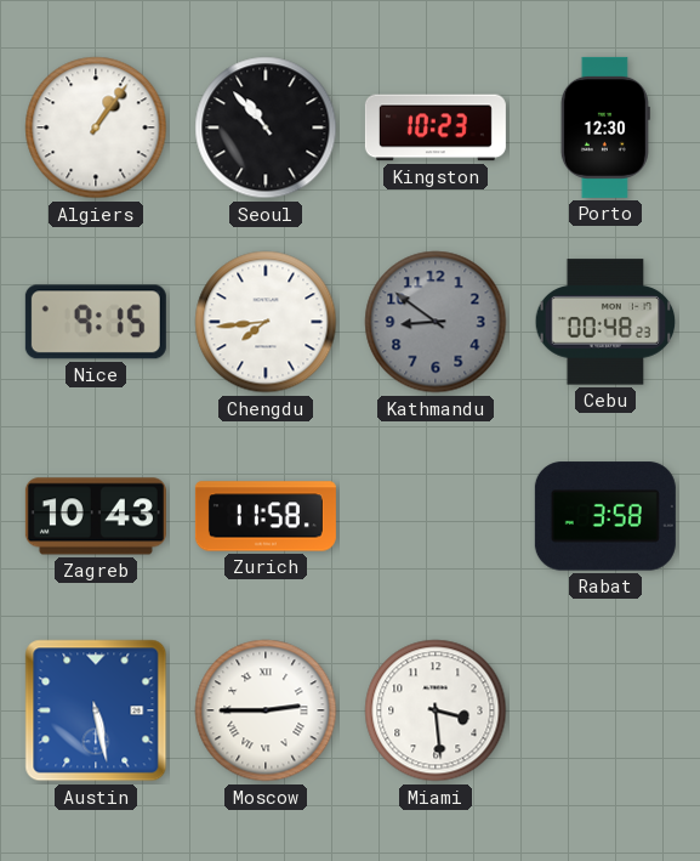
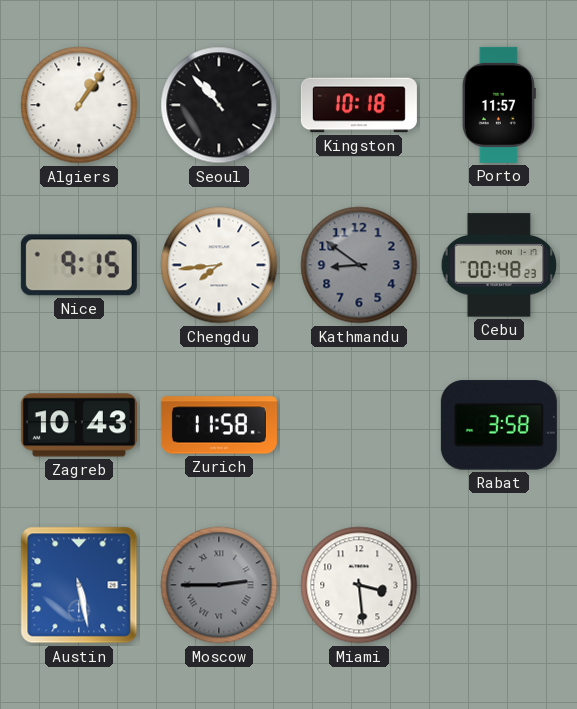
Kingston: 10:23 -> 10:18 (359, 105)
Porto: 12:30 -> 11:57 (499, 105)
Moscow dial: white -> grey (219, 585)
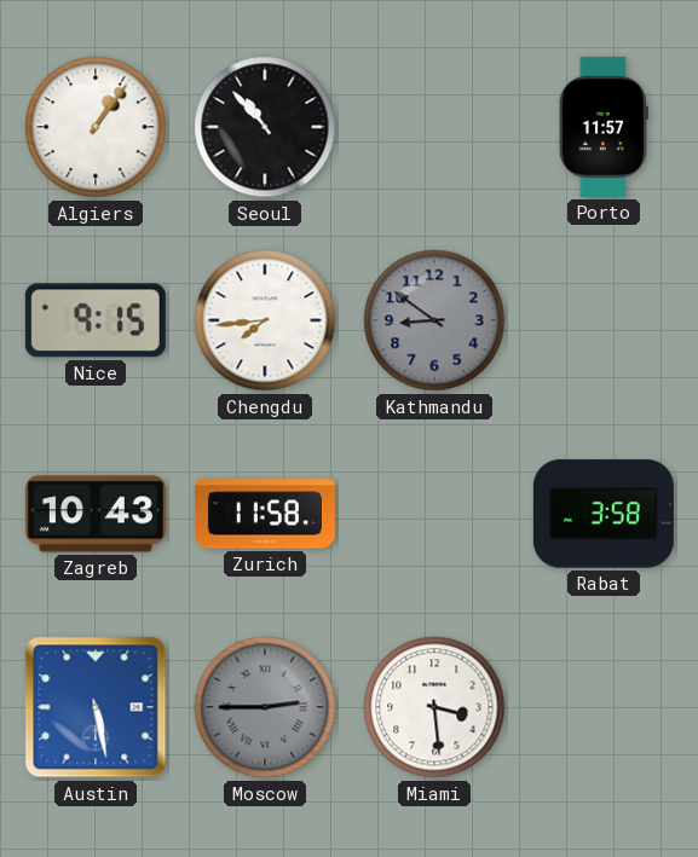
Kingston: 10:18 -> none (359, 105)
Cebu: 00:48 -> none (499, 265)
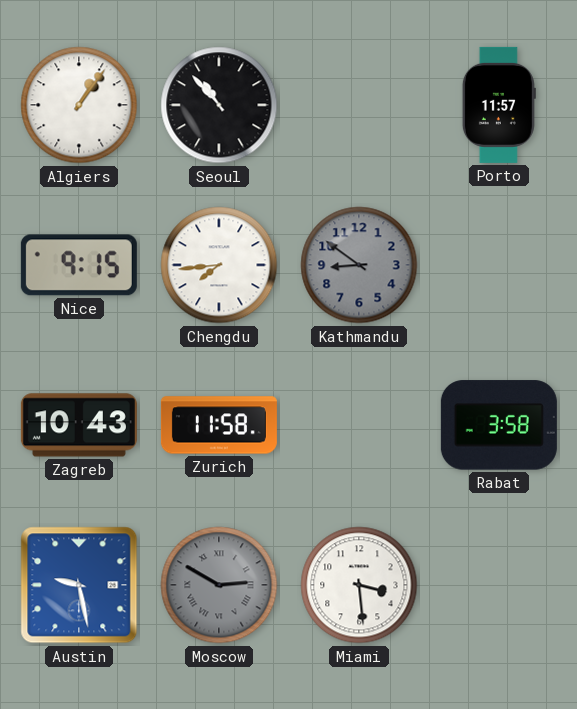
Austin: 5:28 -> 9:28 (79, 585)
Moscow: 2:45 -> 2:50 (219, 585)
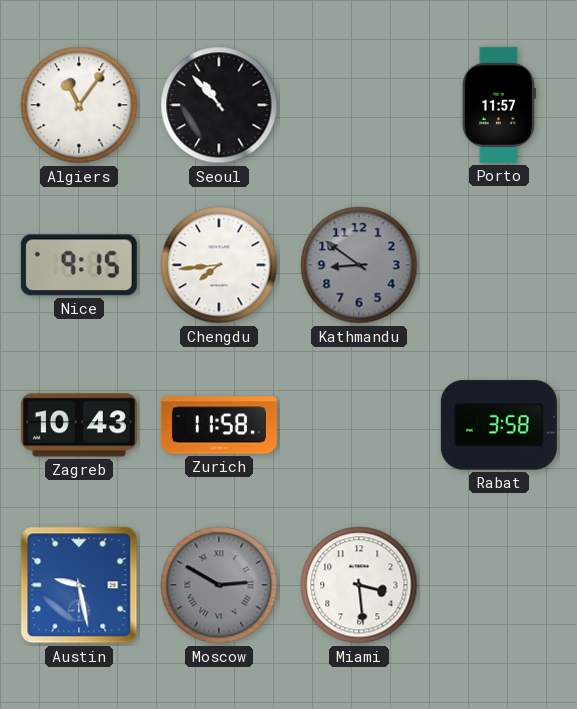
Algiers: 1:06 -> 11:06 (79, 105)
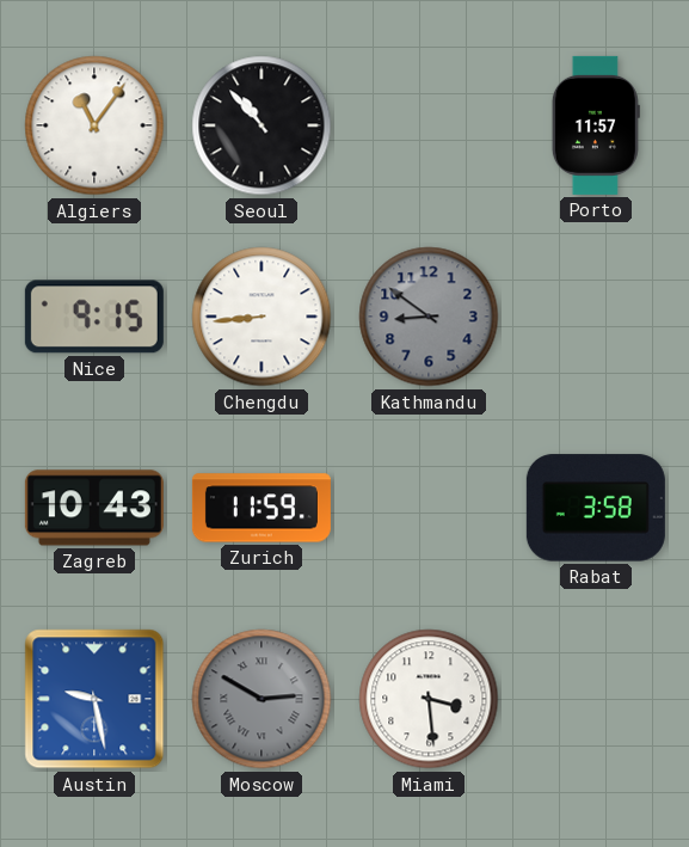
Chengdu: 7:44 -> 8:44 (262, 317)
Zurich: 11:58 -> 11:59 (262, 508)
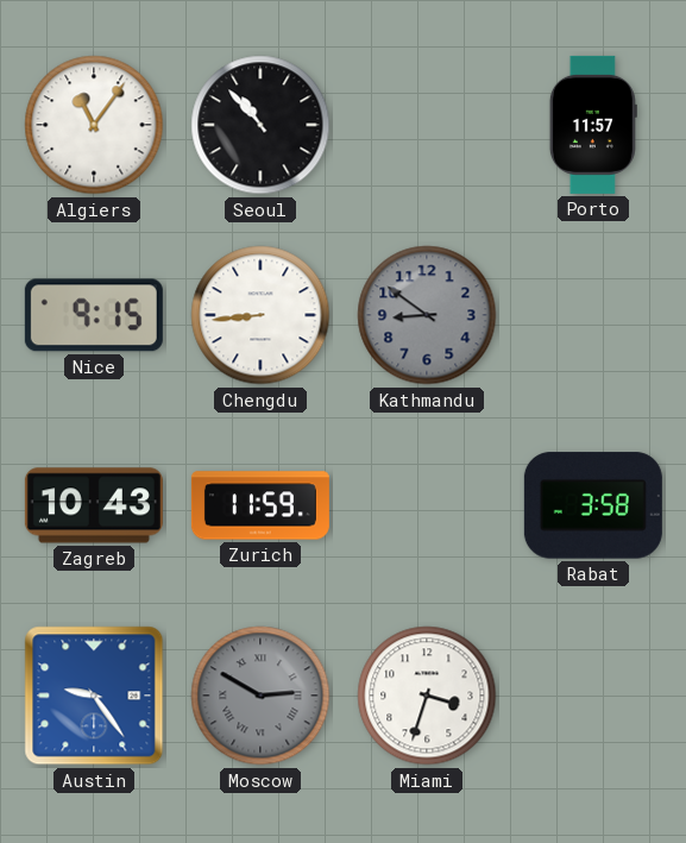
Austin: 9:28 -> 9:24 (94, 696)
Miami: 3:29 -> 3:33 (427, 696)
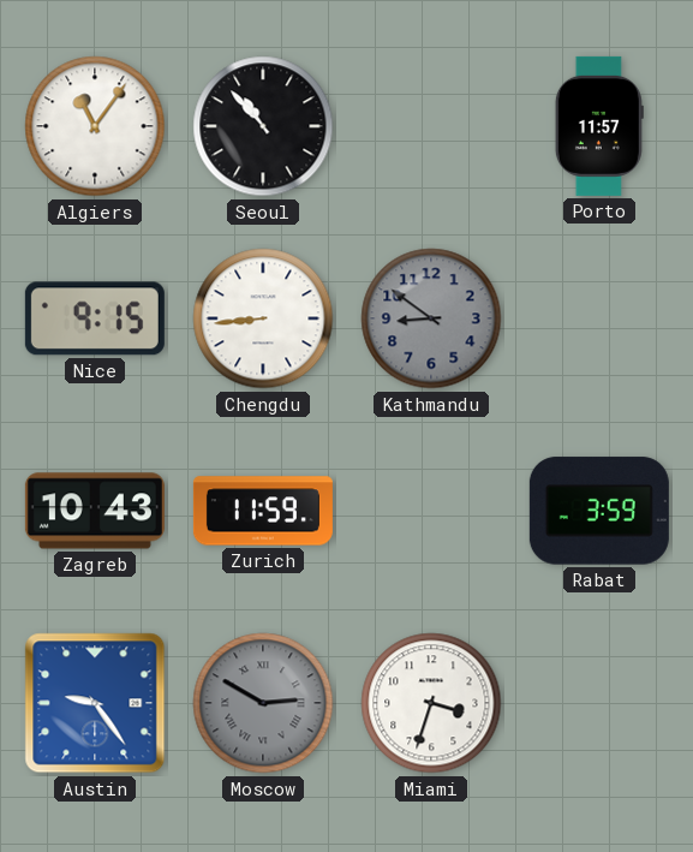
Rabat: 3:58 -> 3:59 (599, 511)
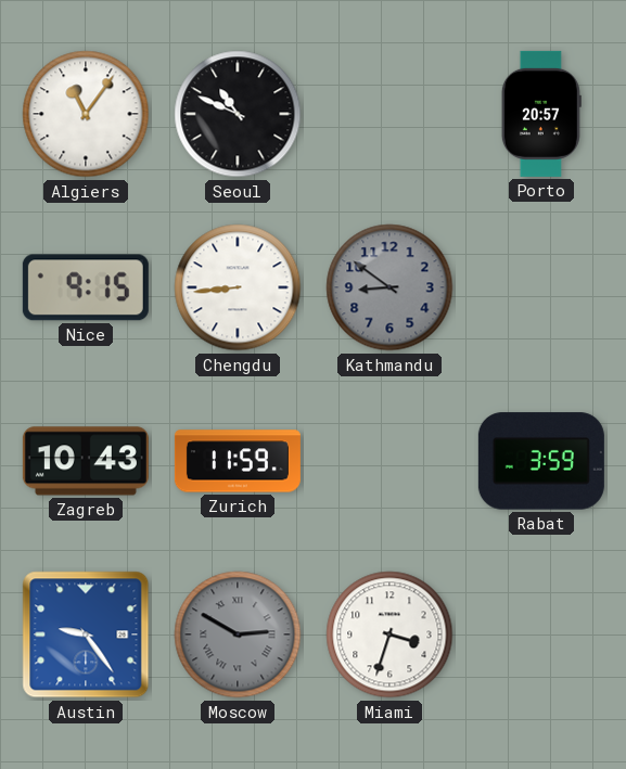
Seoul: 10:53 -> 10:49 (238, 114)
Porto: 11:57 -> 20:57 (541, 114)
